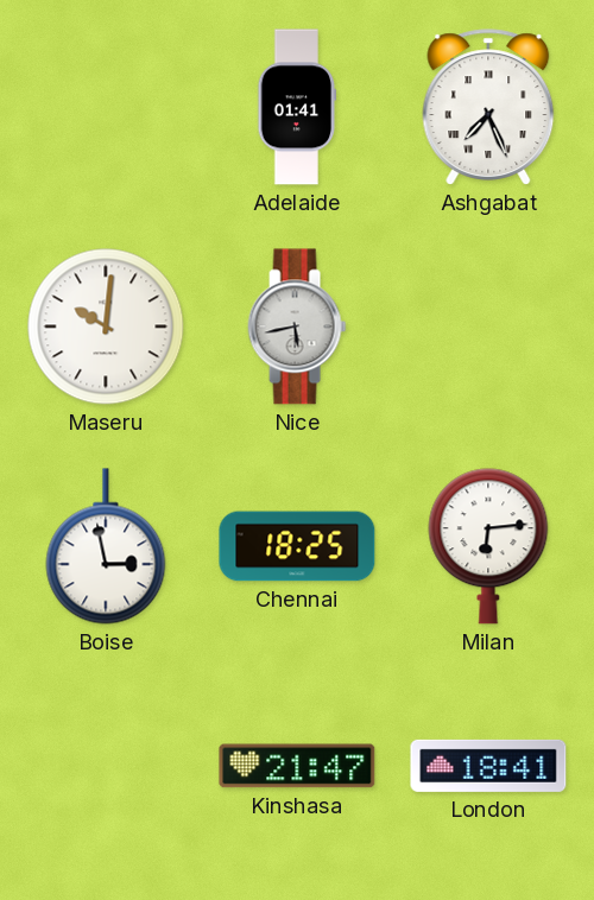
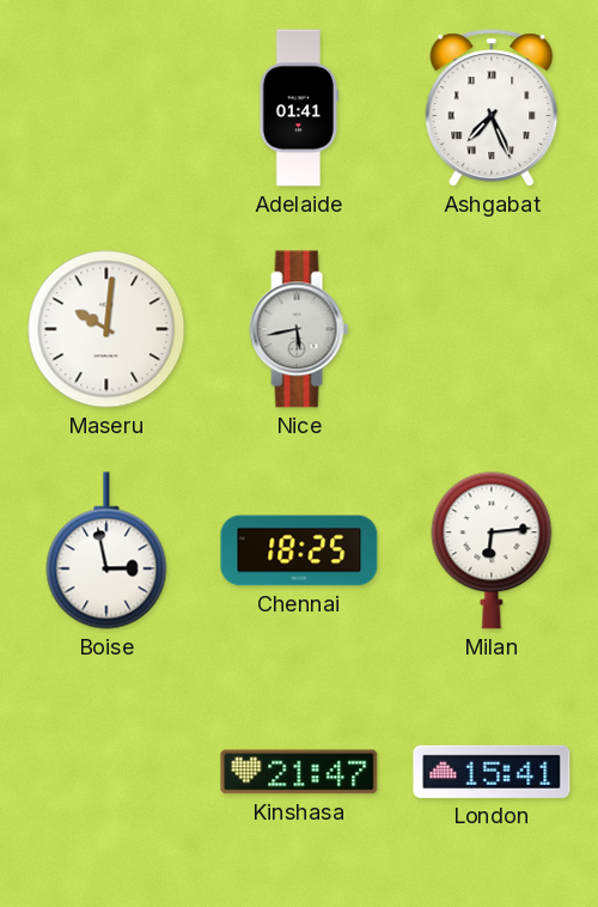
London: 18:41 -> 15:41 (492, 772)
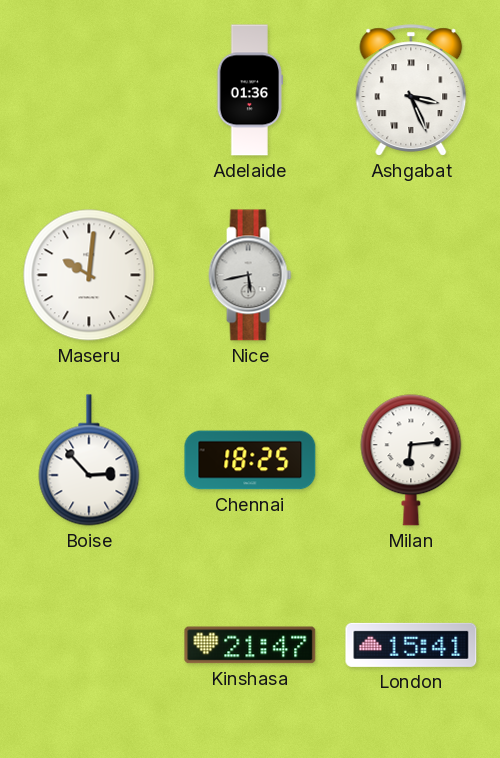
Adelaide: 01:41 -> 01:36 (250, 90)
Ashgabat: 7:26 -> 3:26 (411, 90)
Boise: 2:58 -> 2:53 (89, 460)
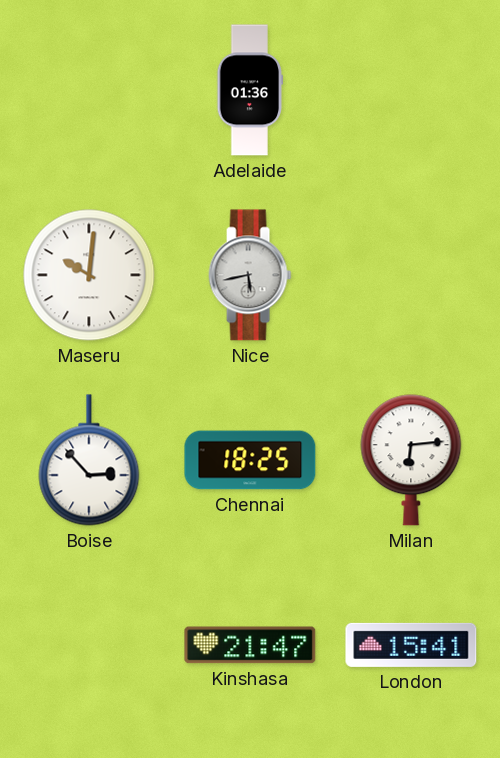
Ashgabat: 3:26 -> none (411, 90)
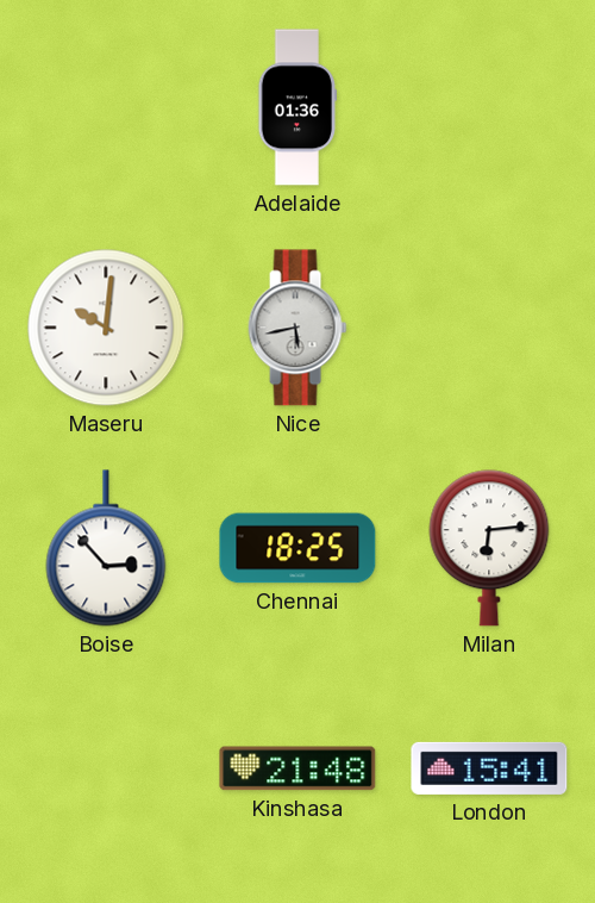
Kinshasa: 21:47 -> 21:48 (297, 768)
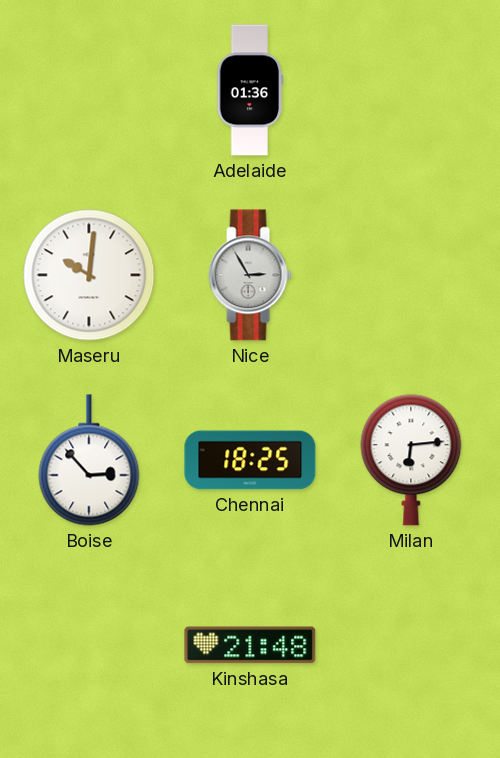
Nice: 5:43 -> 2:55 (250, 275)
London: 15:41 -> none (489, 768)
